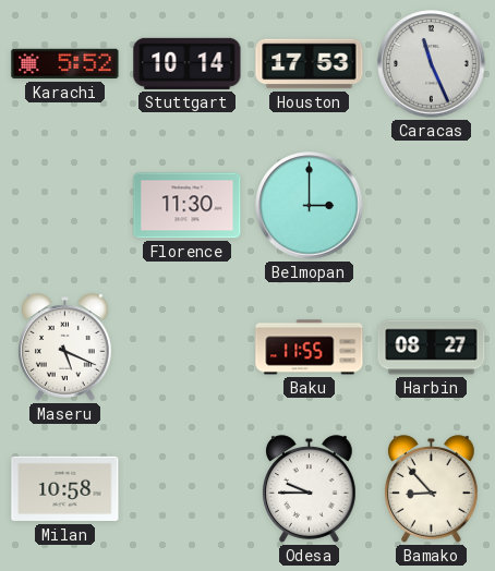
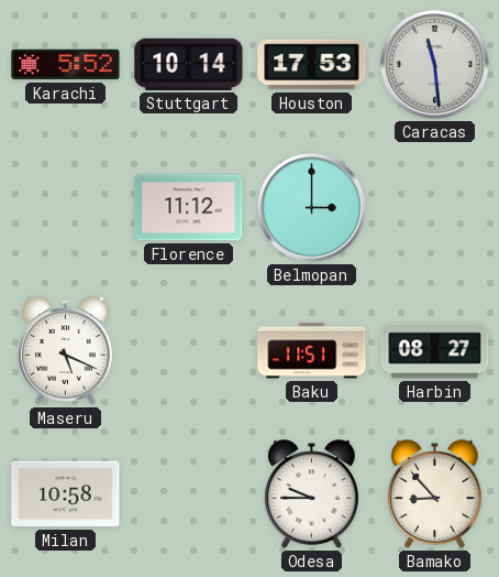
Caracas: 11:26 -> 11:29 (435, 65)
Florence: 11:30 -> 11:12 (189, 208)
Baku: 11:55 -> 11:51 (312, 351)
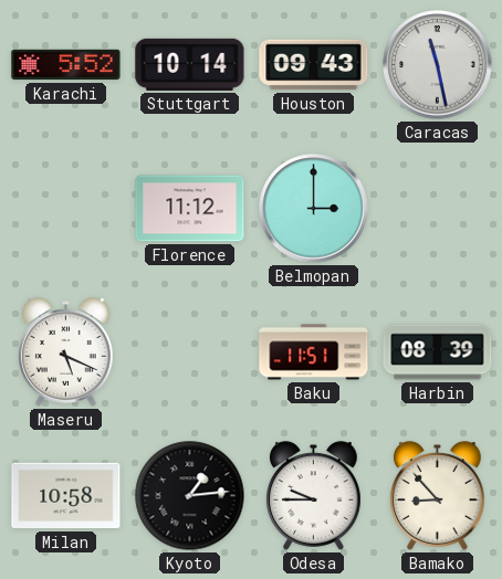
Houston: 17:53 -> 09:43 (314, 65)
Caracas: 11:29 -> 11:28 (438, 65)
Harbin: 08:27 -> 08:39 (438, 352)
Kyoto: none -> 1:14 (190, 496)
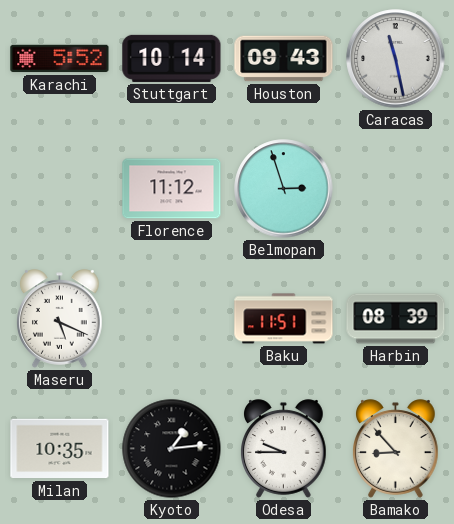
Belmopan: 3:00 -> 2:57 (284, 189)
Milan: 10:58 -> 10:35 (60, 449)
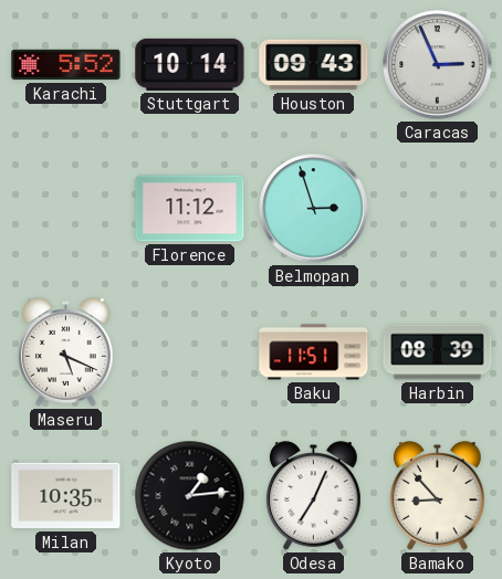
Caracas: 11:28 -> 2:56 (438, 65)
Odesa: 9:45 -> 7:04 (314, 496)
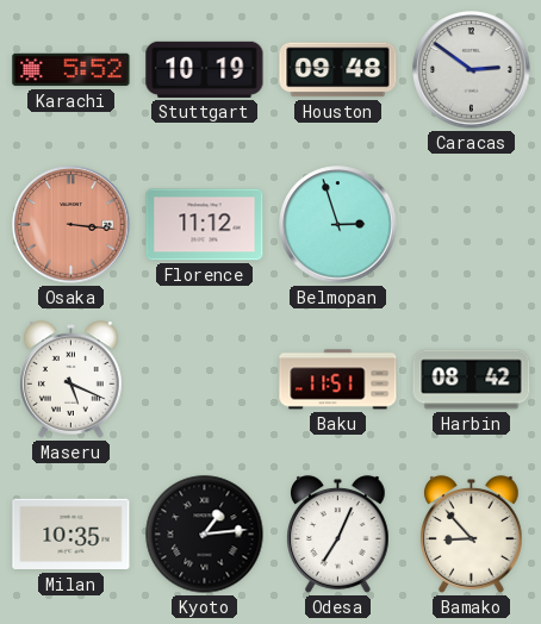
Stuttgart: 10:14 -> 10:19 (205, 69)
Houston: 09:43 -> 09:48 (338, 70)
Caracas: 2:56 -> 2:51 (472, 70)
Osaka: none -> 3:16 (71, 225)
Harbin: 08:39 -> 08:42 (472, 380)
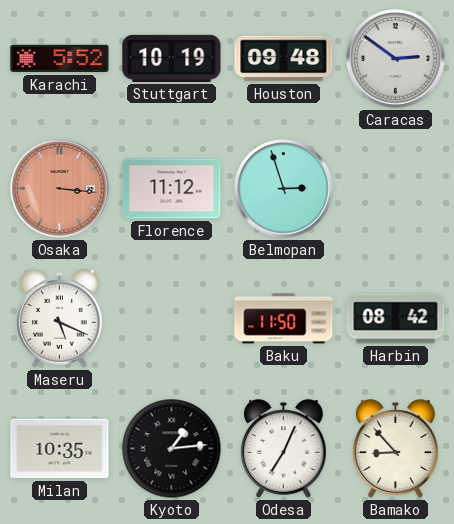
Baku: 11:51 -> 11:50 (284, 319)
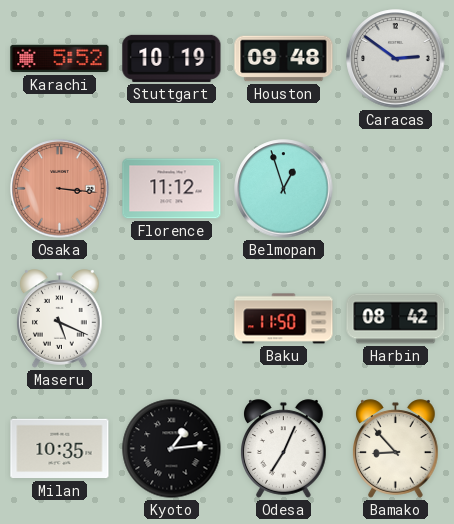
Belmopan: 2:57 -> 12:57 (284, 189)
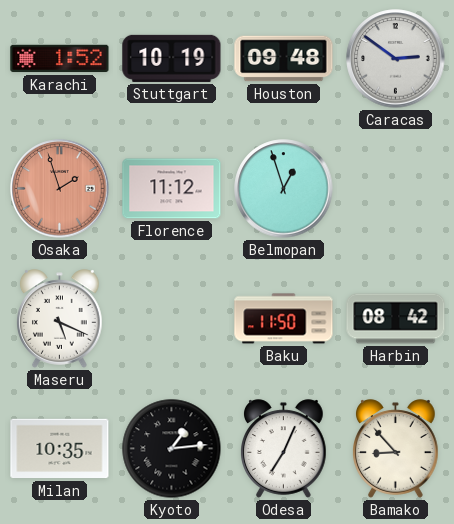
Karachi: 5:52 -> 1:52 (60, 59)
Osaka: 3:16 -> 1:57 (60, 189)
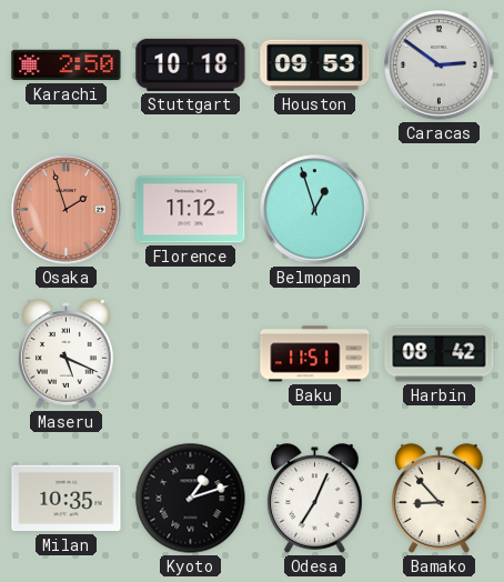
Karachi: 1:52 -> 2:50 (67, 66)
Stuttgart: 10:19 -> 10:18 (191, 64)
Houston: 09:48 -> 09:53 (315, 66)
Baku: 11:50 -> 11:51 (315, 354)
Kyoto: 1:14 -> 1:12 (191, 499)
